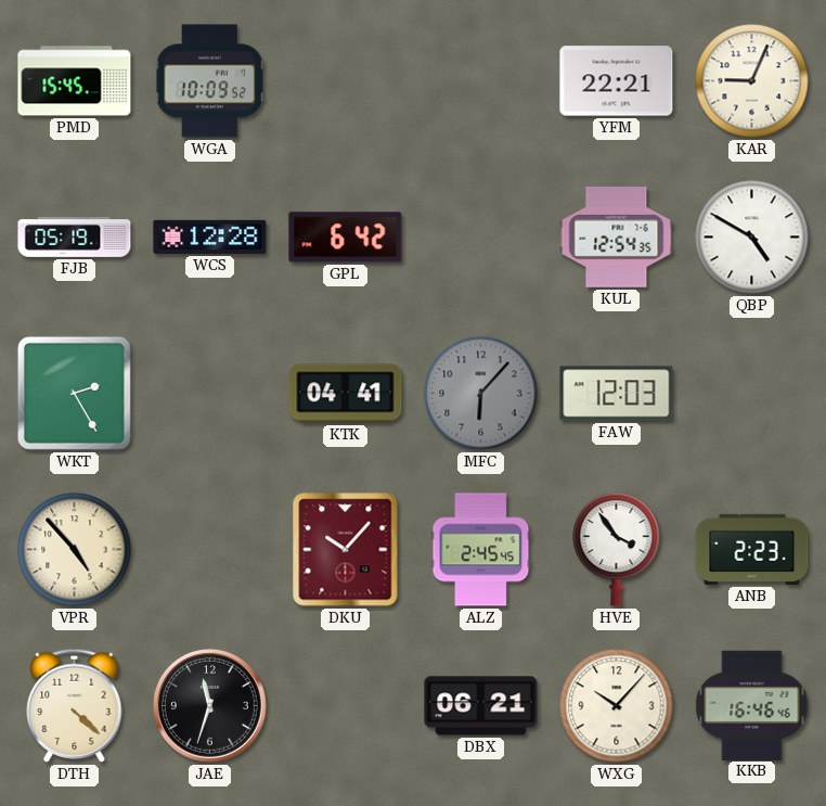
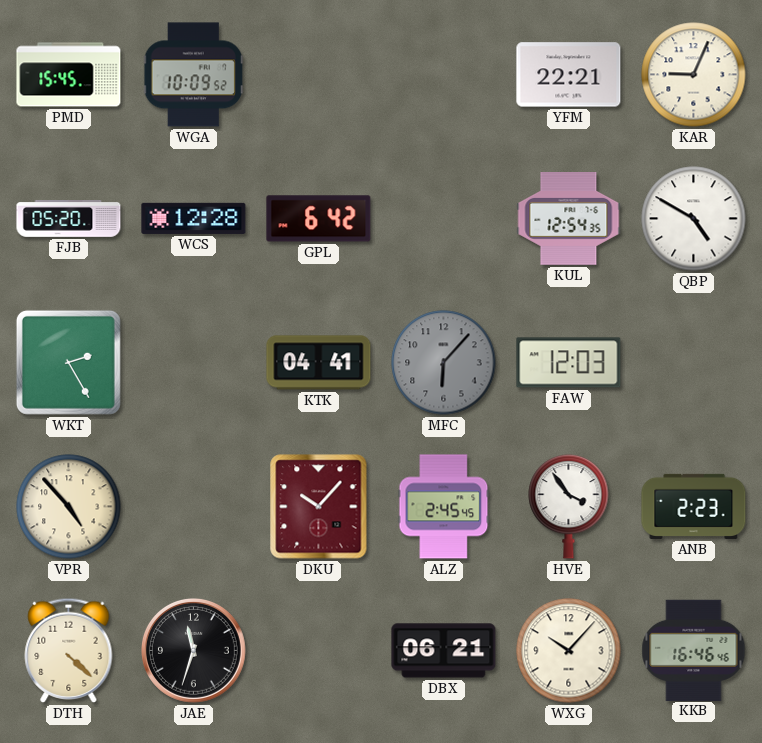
FJB: 05:19 -> 05:20 (69, 219)
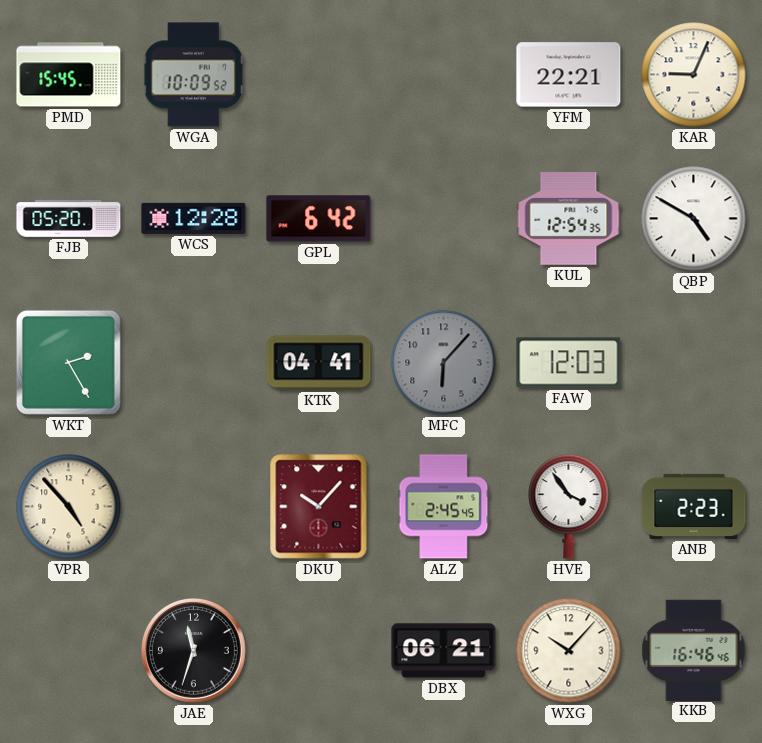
DTH: 4:22 -> none (69, 650)
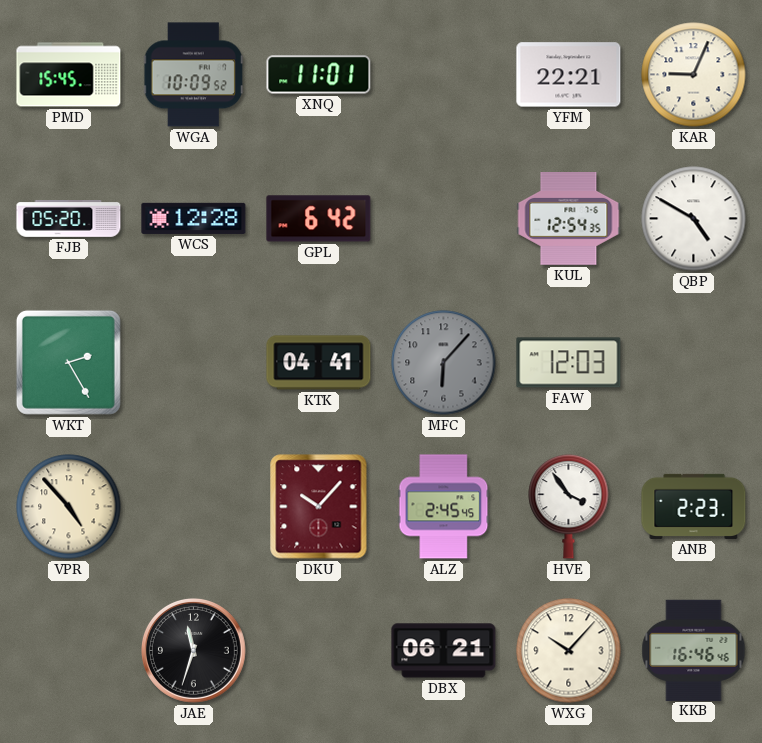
XNQ: none -> 11:01 (319, 75)
